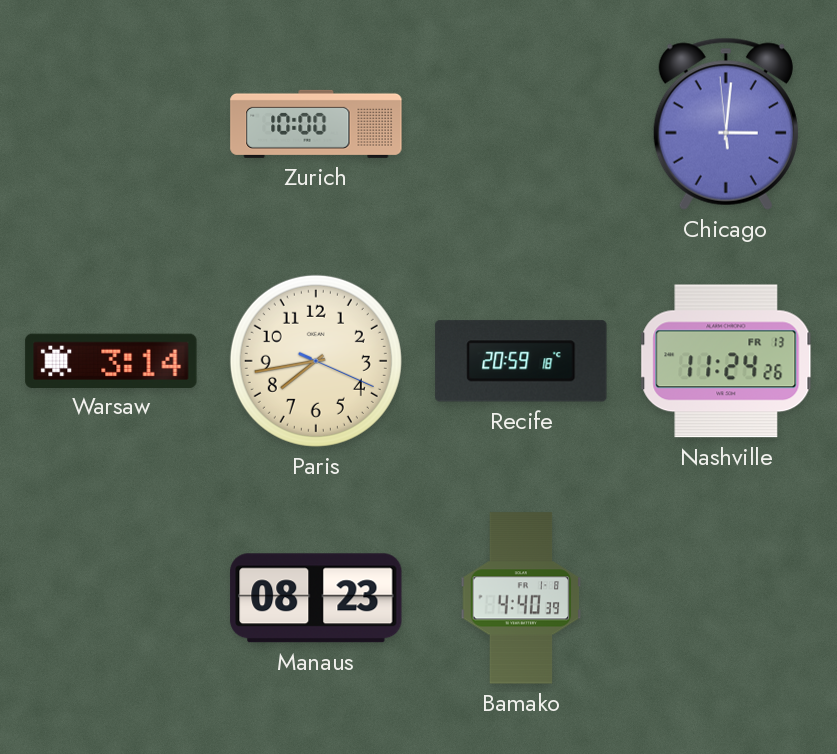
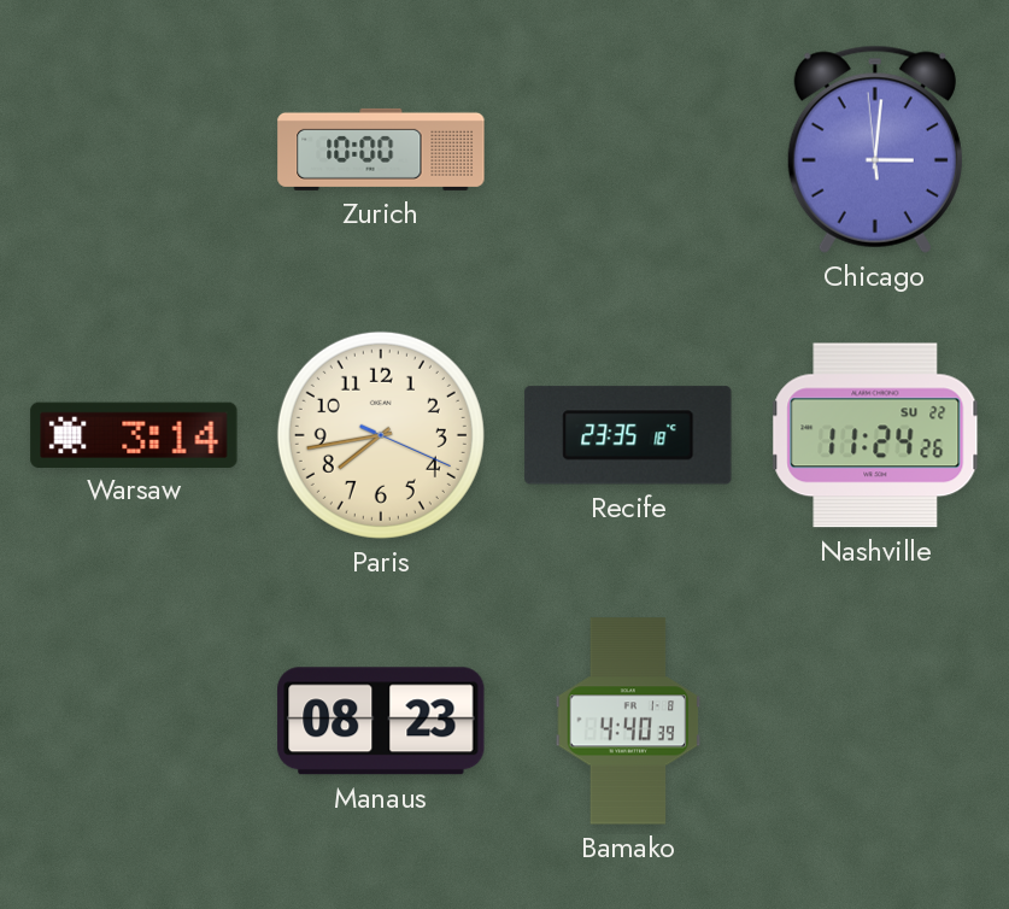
Recife: 20:59 -> 23:35 (628, 435)
Nashville date: FR 13 -> SU 22 (875, 435)
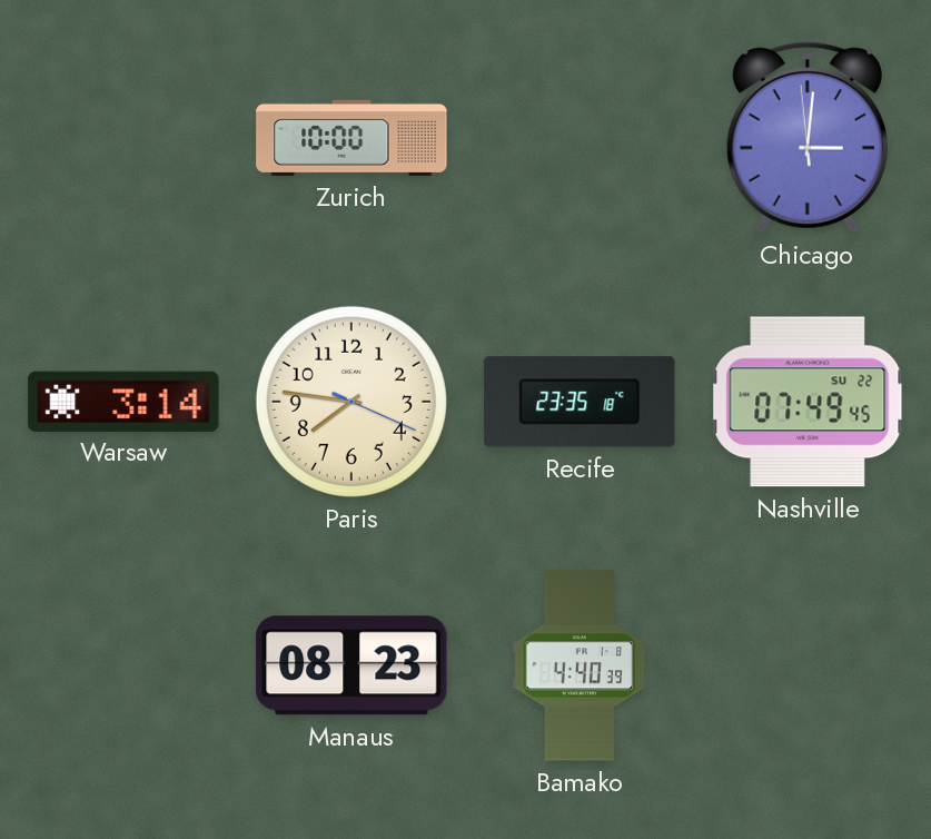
Paris: 7:43 -> 7:46 (351, 402)
Nashville: 11:24 -> 07:49 (808, 402)
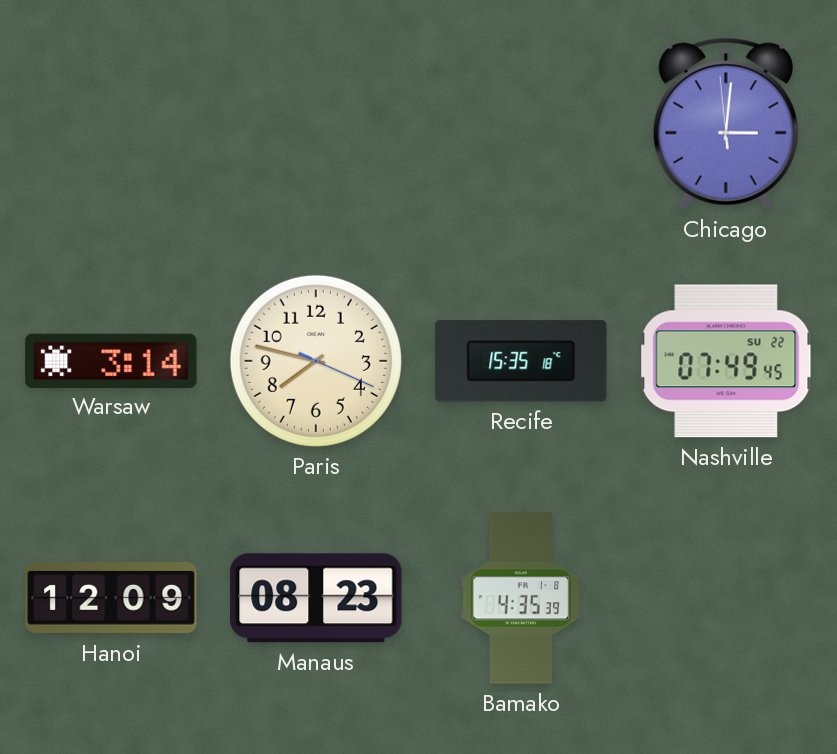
Zurich: 10:00 -> none (351, 138)
Paris: 7:46 -> 7:47 (316, 361)
Recife: 23:35 -> 15:35 (521, 361)
Hanoi: none -> 12:09 (111, 599)
Bamako: 4:40 -> 4:35 (521, 598)
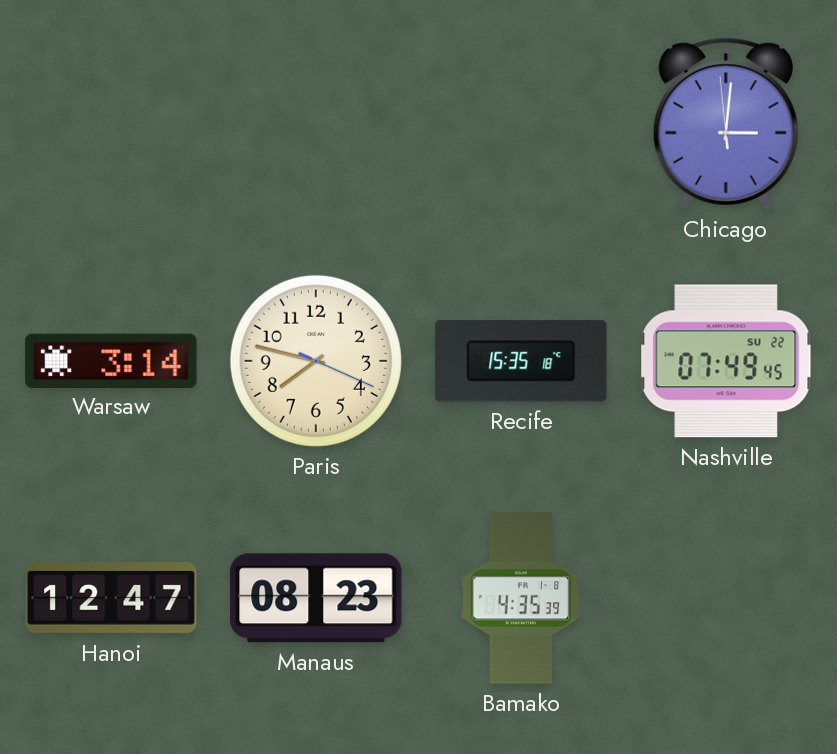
Hanoi: 12:09 -> 12:47 (111, 599)
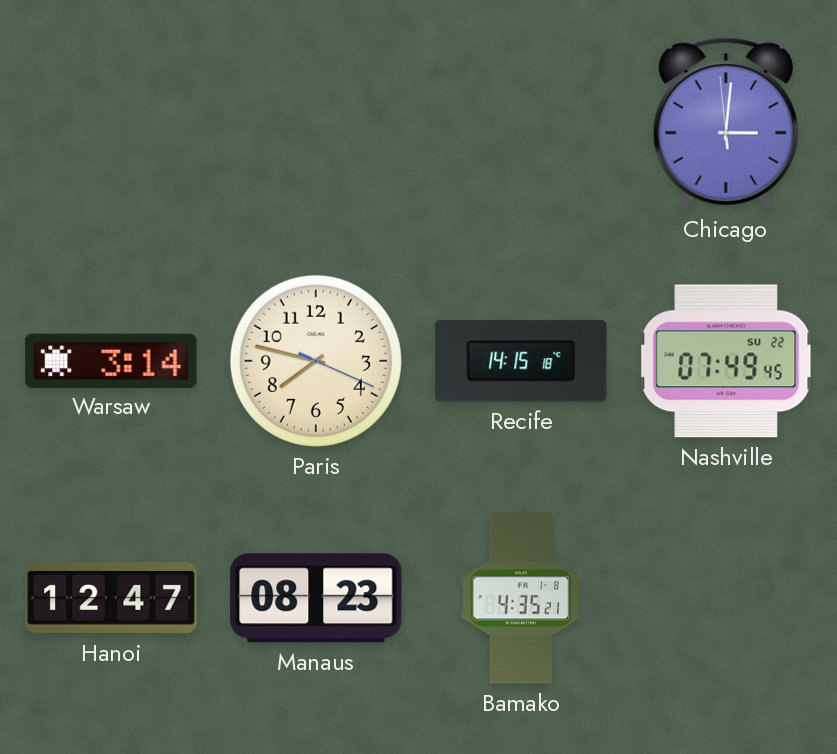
Recife: 15:35 -> 14:15 (521, 361)
Bamako: 4:35:39 -> 4:35:21 (521, 598)
